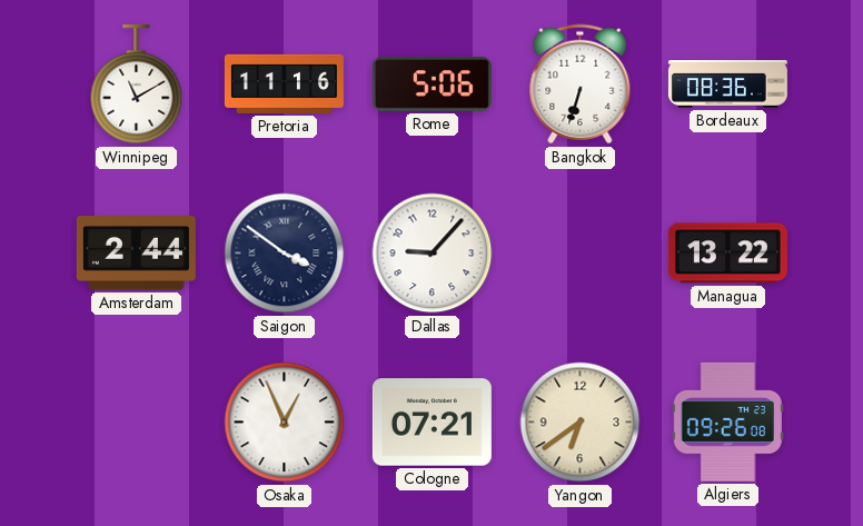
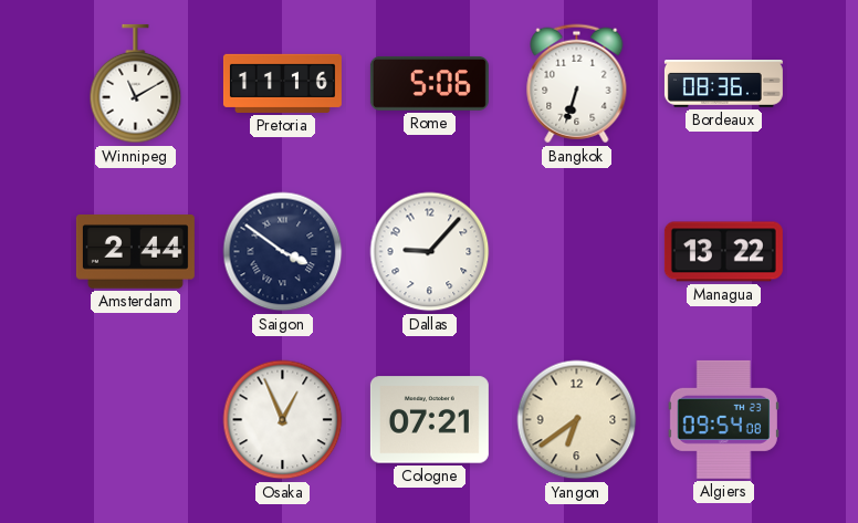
Algiers: 09:26 -> 09:54 (723, 419)
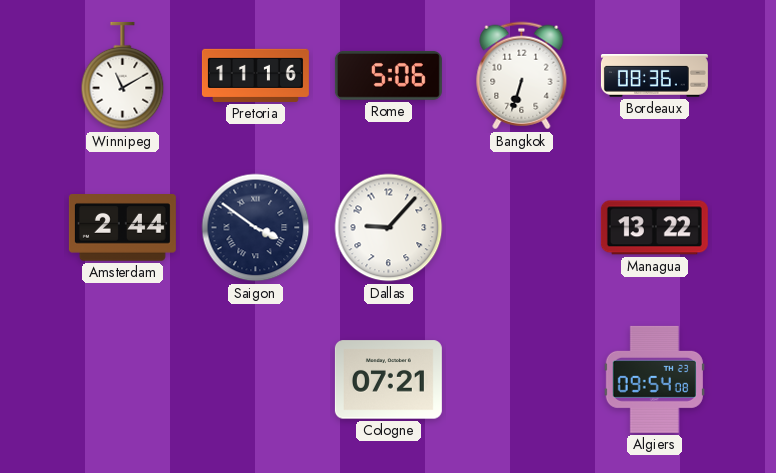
Osaka: 12:56 -> none (283, 420)
Yangon: 6:39 -> none (577, 420)
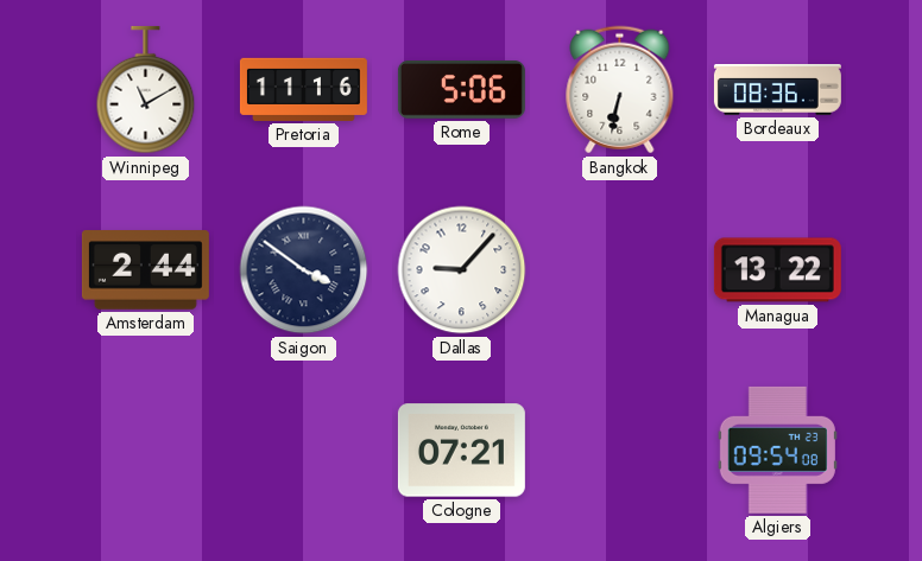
Bangkok: 6:33 -> 6:32 (620, 90)
